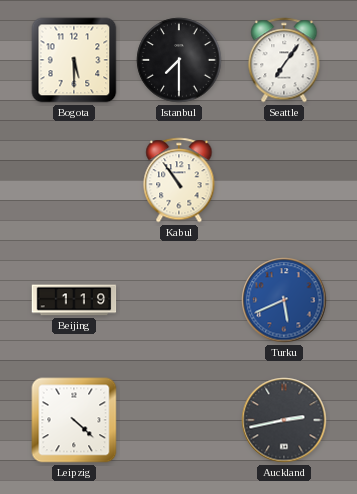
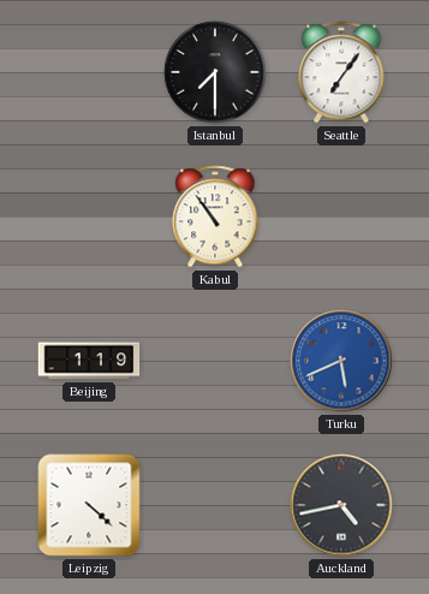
Bogota: 5:30 -> none (74, 60)
Auckland: 2:43 -> 4:43 (341, 505)
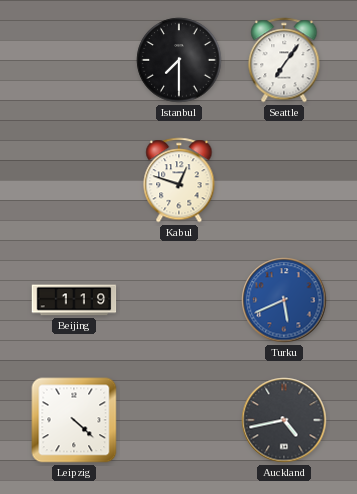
Kabul: 10:54 -> 12:48 (179, 180)
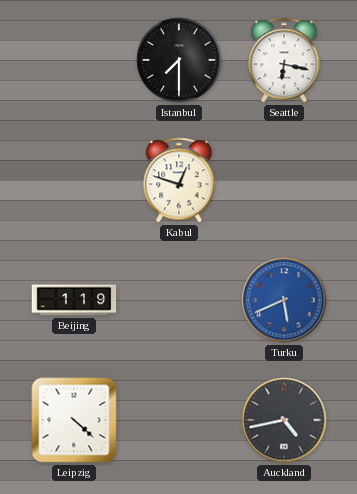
Seattle: 7:06 -> 6:17 (284, 60)
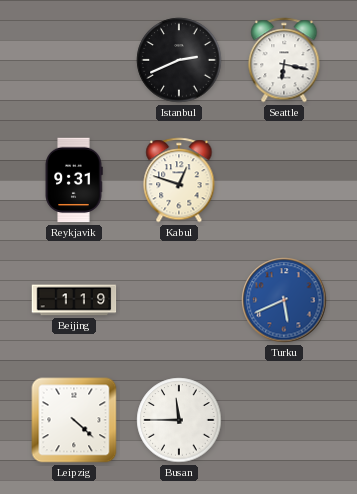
Istanbul: 7:30 -> 2:41 (179, 60)
Reykjavik: none -> 9:31 (74, 180)
Busan: none -> 11:45 (179, 420)
Auckland: 4:43 -> none (284, 420)
